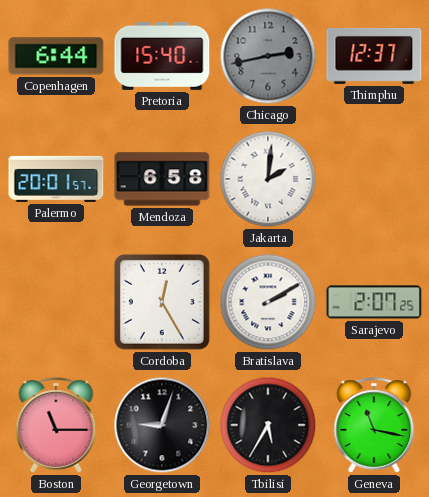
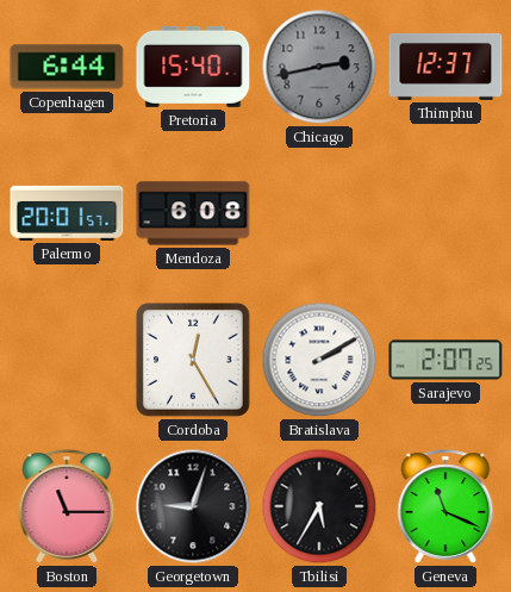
Mendoza: 6:58 -> 6:08 (193, 213)
Jakarta: 2:01 -> none (268, 179)
Geneva: 11:17 -> 11:19 (445, 506)
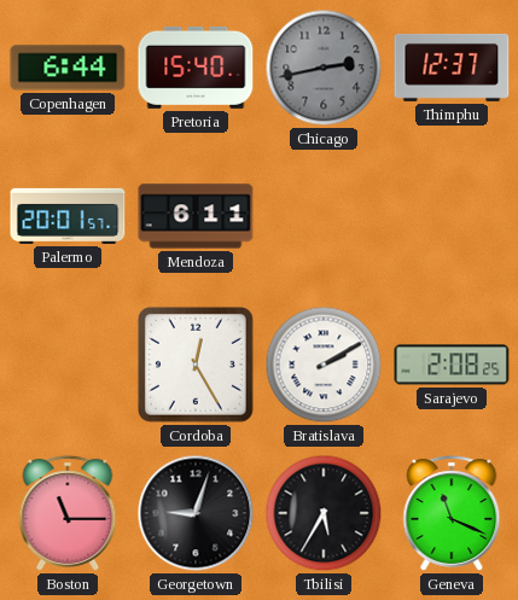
Mendoza: 6:08 -> 6:11 (196, 216)
Sarajevo: 2:07 -> 2:08 (452, 365)
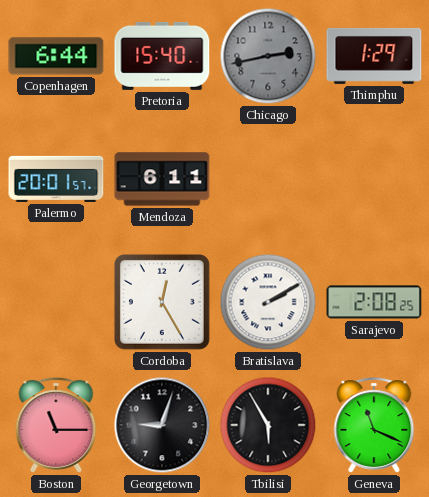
Thimphu: 12:37 -> 1:29 (374, 56)
Tbilisi: 5:35 -> 5:55 (268, 425)
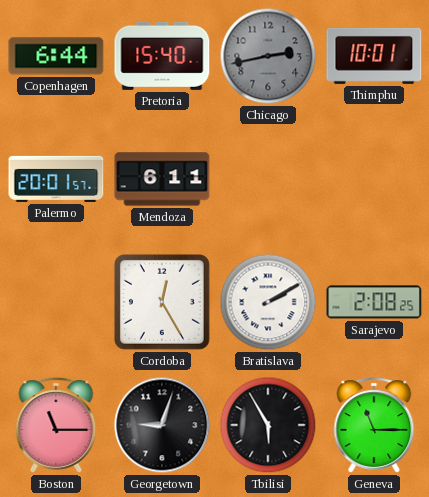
Thimphu: 1:29 -> 10:01 (374, 56)
Geneva: 11:19 -> 11:15 (374, 425)
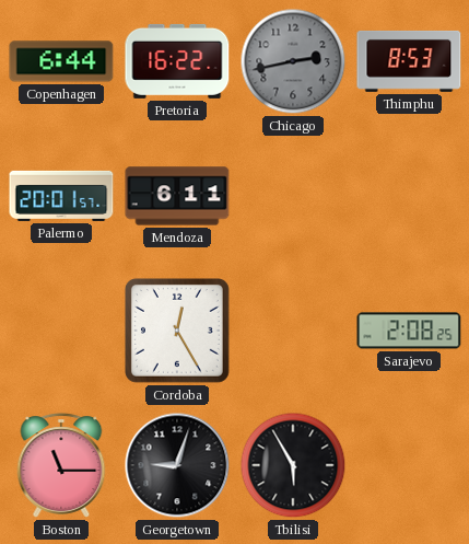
Pretoria: 15:40 -> 16:22 (177, 61)
Thimphu: 10:01 -> 8:53 (409, 61)
Bratislava: 2:10 -> none (268, 302)
Geneva: 11:15 -> none (374, 425)
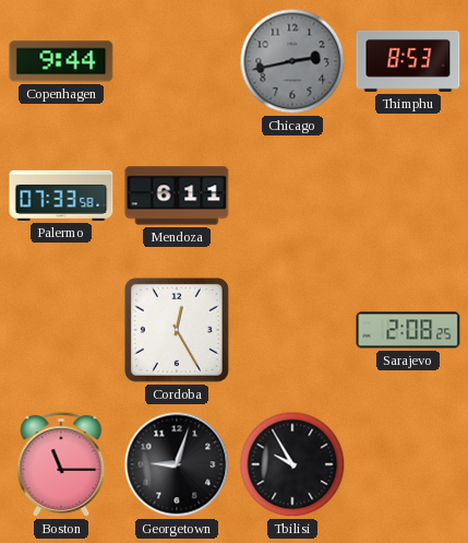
Copenhagen: 6:44 -> 9:44 (61, 61)
Pretoria: 16:22 -> none (177, 61)
Palermo: 20:01 -> 07:33 (61, 196)
Tbilisi: 5:55 -> 9:55 (292, 464)
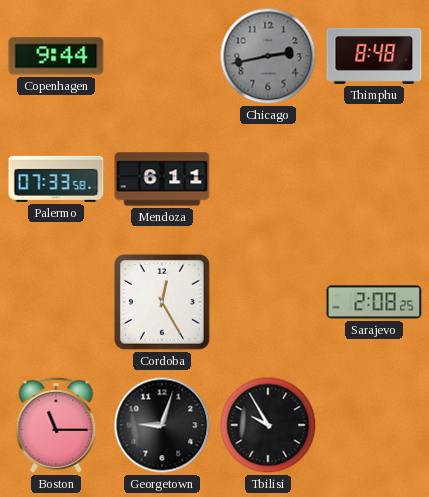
Thimphu: 8:53 -> 8:48 (374, 56)
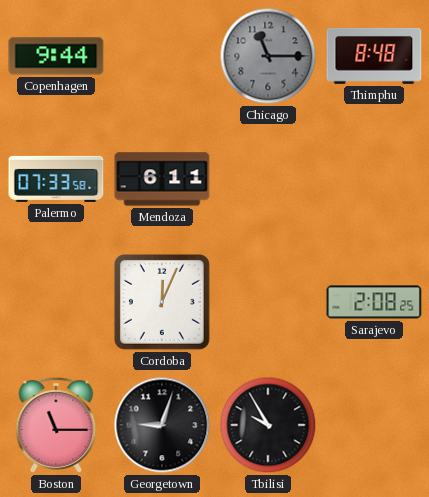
Chicago: 2:43 -> 11:15 (268, 56)
Cordoba: 12:25 -> 12:04 (162, 302)
